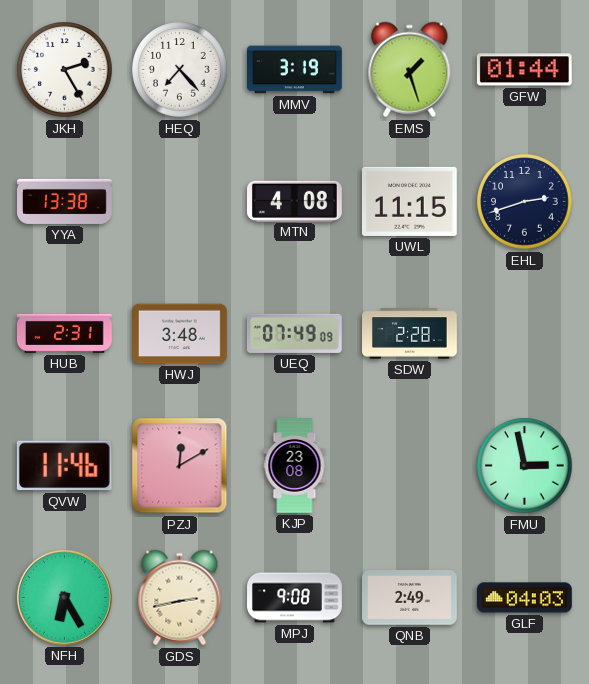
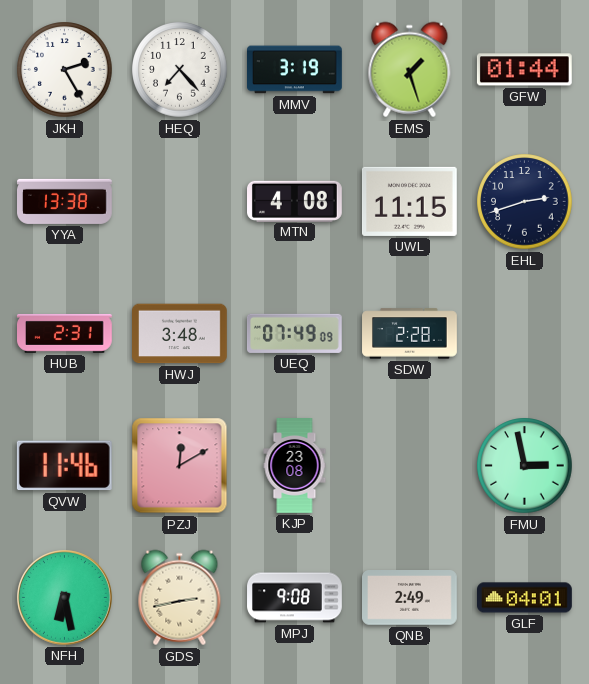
NFH: 6:25 -> 6:28 (64, 597)
GLF: 04:03 -> 04:01 (525, 598)
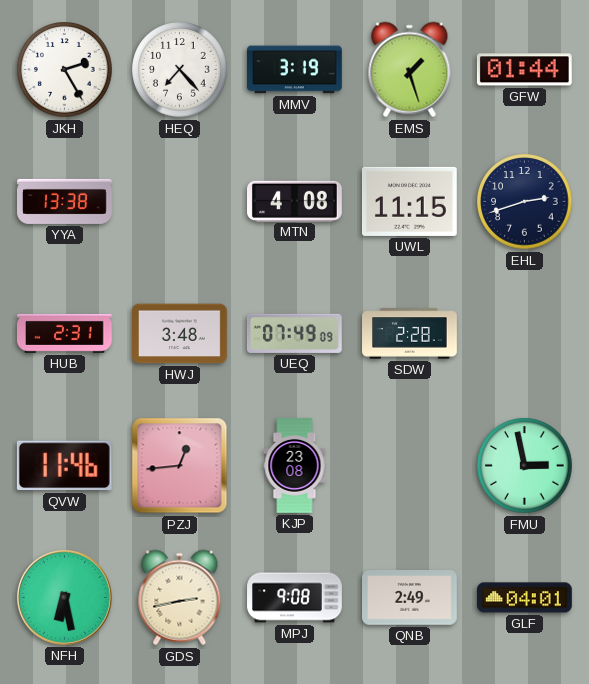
PZJ: 12:10 -> 12:44 (180, 466)
